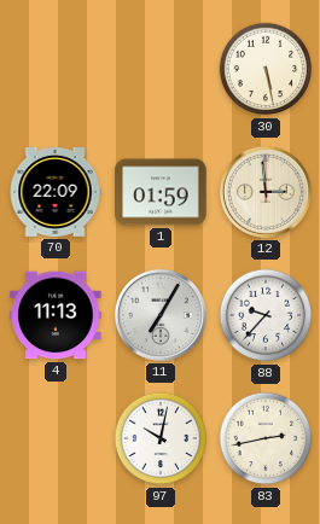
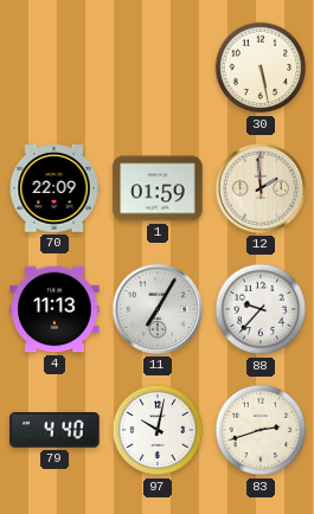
12: 2:59 -> 1:59 (261, 188)
79: none -> 4:40 (55, 430)
83: 2:43 -> 2:42 (261, 430)
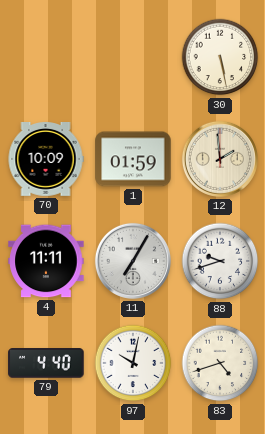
70: 22:09 -> 10:09 (46, 160)
4: 11:13 -> 11:11 (46, 261)
88: 9:37 -> 9:42 (220, 261)
83: 2:42 -> 4:42 (220, 363)
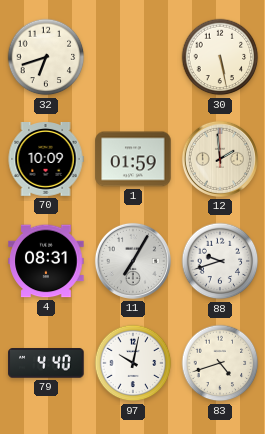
32: none -> 6:42 (46, 57)
4: 11:11 -> 08:31 (46, 261)
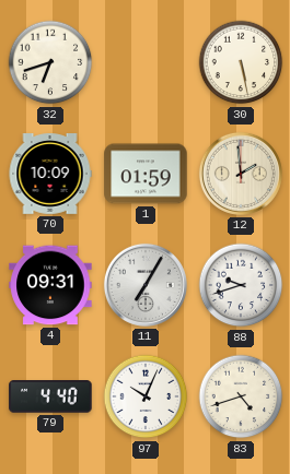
4: 08:31 -> 09:31 (50, 285)
97: 10:02 -> 10:04 (146, 396)
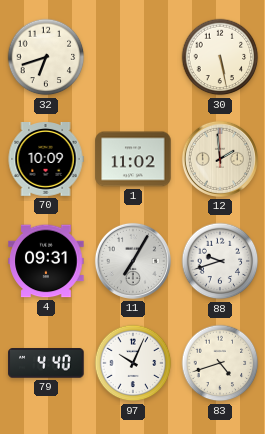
1: 01:59 -> 11:02 (133, 159)
